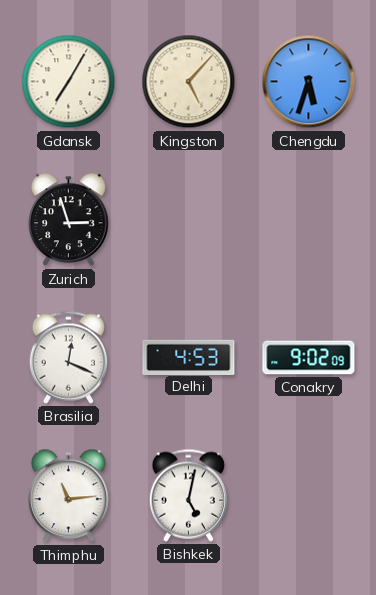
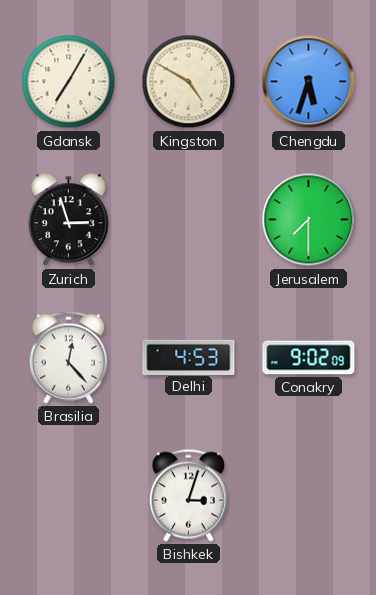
Kingston: 5:07 -> 4:50 (189, 82)
Jerusalem: none -> 7:30 (309, 220)
Brasilia: 12:19 -> 12:23 (68, 357)
Thimphu: 11:14 -> none (69, 496)
Bishkek: 5:02 -> 3:03 (188, 495)
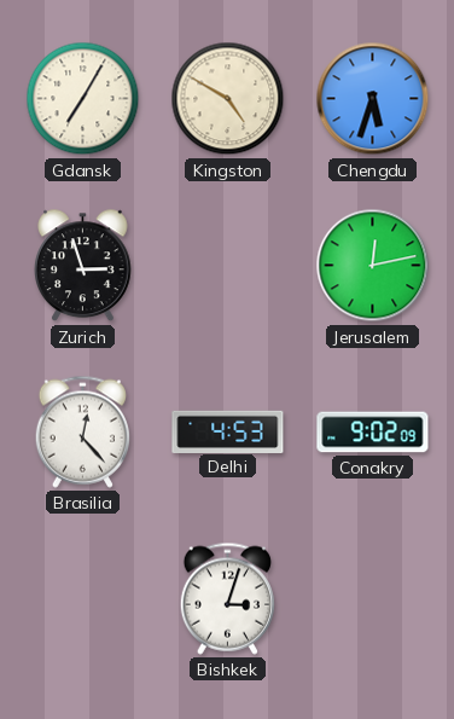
Jerusalem: 7:30 -> 12:13 (373, 266)
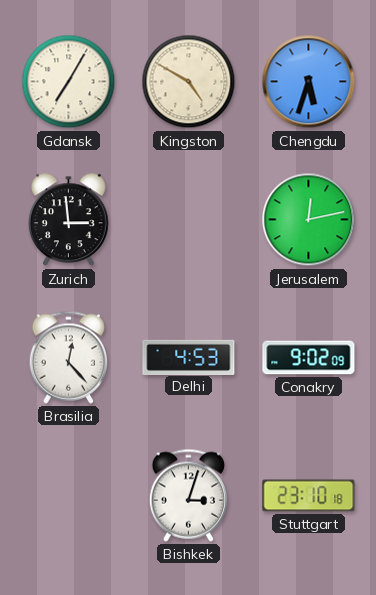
Zurich: 2:57 -> 2:59 (69, 220)
Stuttgart: none -> 23:10 (309, 496)
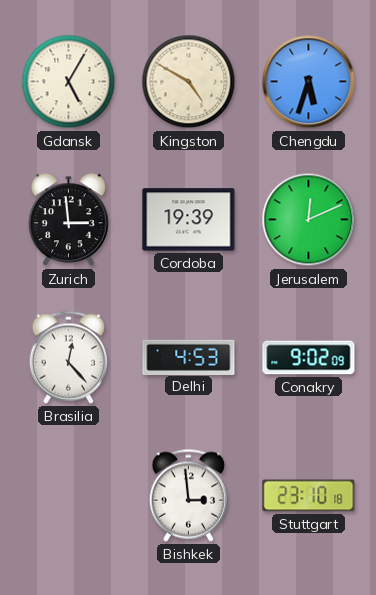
Gdansk: 7:05 -> 5:05 (69, 82)
Cordoba: none -> 19:39 (189, 220)
Jerusalem: 12:13 -> 12:11 (309, 220)
Bishkek: 3:03 -> 2:59 (188, 495)
